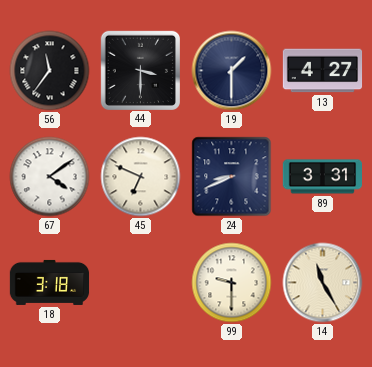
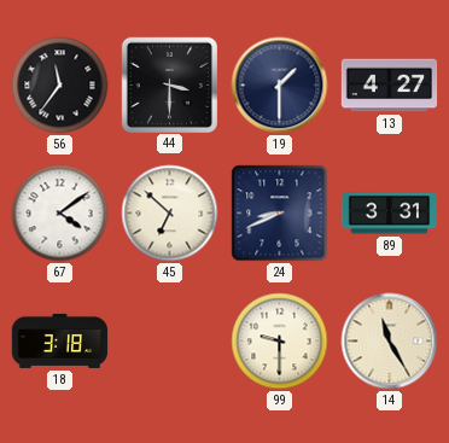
45: 6:49 -> 6:52 (170, 214)
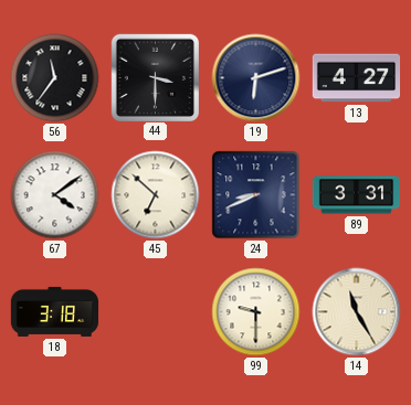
19: 1:30 -> 6:12 (256, 78)
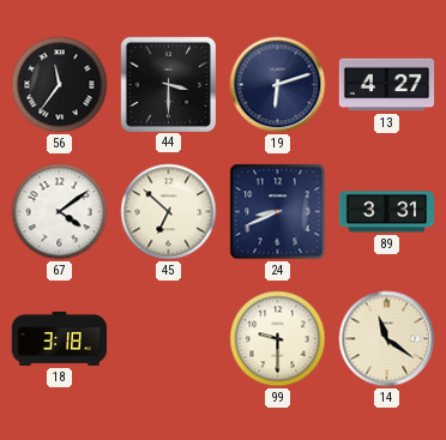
14: 11:25 -> 11:21 (387, 339)
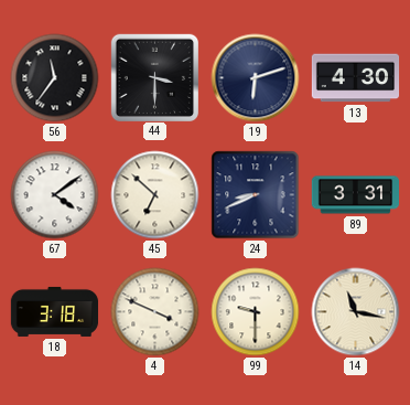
13: 4:27 -> 4:30 (356, 78)
4: none -> 3:49 (155, 312)
14: 11:21 -> 11:17 (356, 312)
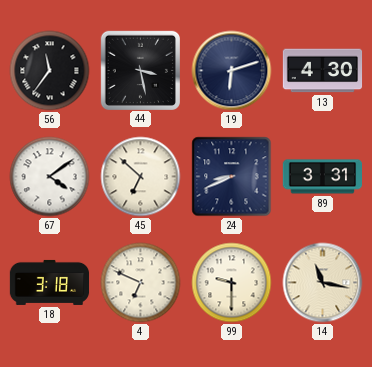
44: 3:30 -> 3:28 (140, 70)
4: 3:49 -> 6:49 (141, 283)
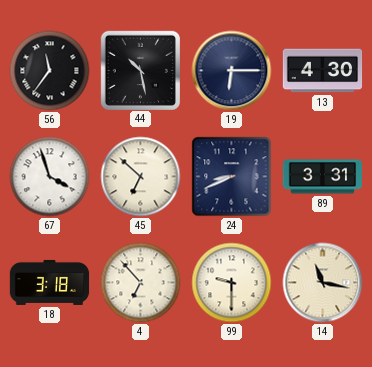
44: 3:28 -> 10:28 (140, 70)
19: 6:12 -> 6:15 (232, 71)
67: 4:09 -> 3:57 (50, 177)
4: 6:49 -> 6:53 (141, 283)
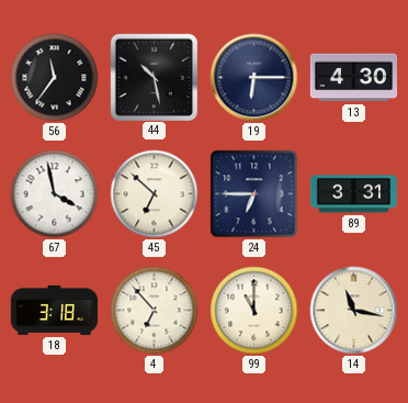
67: 3:57 -> 3:58 (55, 194)
24: 8:41 -> 6:45 (254, 194)
99: 9:30 -> 11:00 (254, 311)
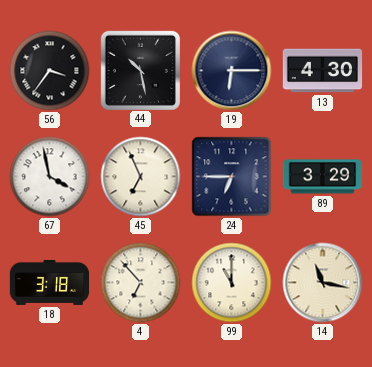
56: 11:36 -> 3:36 (50, 71)
45: 6:52 -> 6:56 (141, 177)
89: 3:31 -> 3:29 (322, 177)
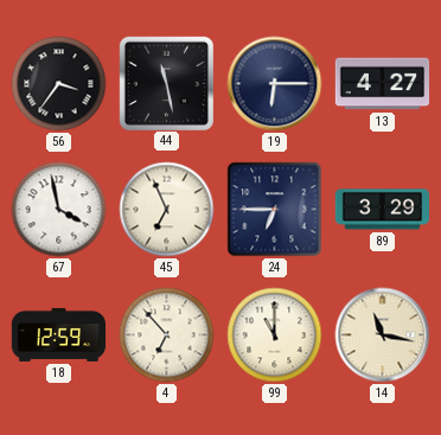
44: 10:28 -> 11:28 (166, 83)
13: 4:30 -> 4:27 (383, 84)
18: 3:18 -> 12:59 (59, 334)
